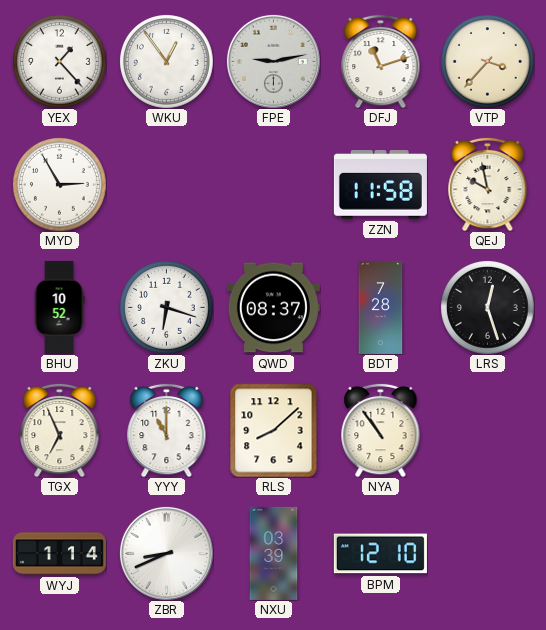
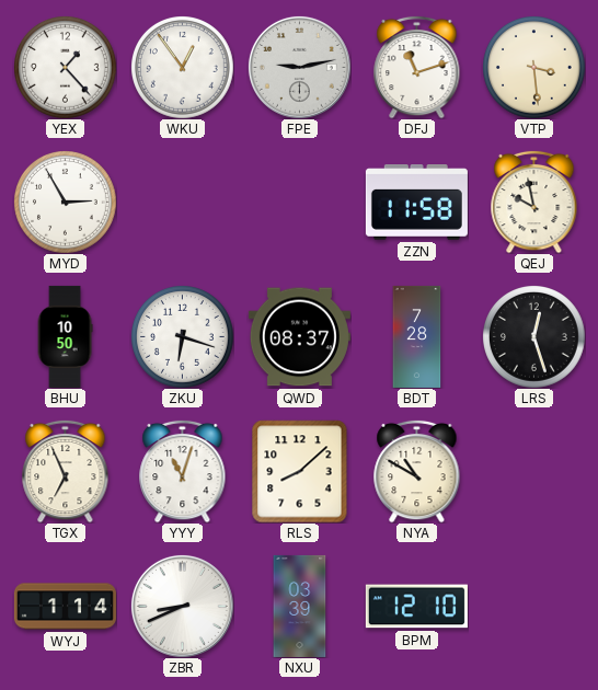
VTP: 3:37 -> 3:29 (534, 68)
BHU: 10:52 -> 10:50 (65, 336)
YYY: 11:00 -> 11:03 (183, 471)
NYA: 10:54 -> 10:50 (417, 471)
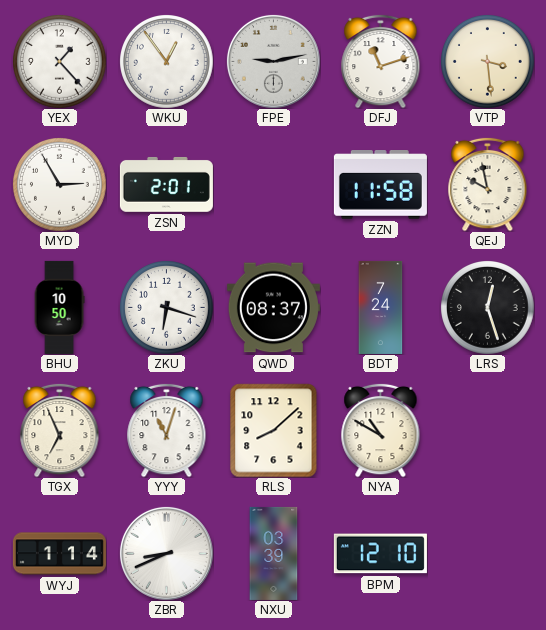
ZSN: none -> 2:01 (166, 185)
BDT: 7:28 -> 7:24 (381, 307)
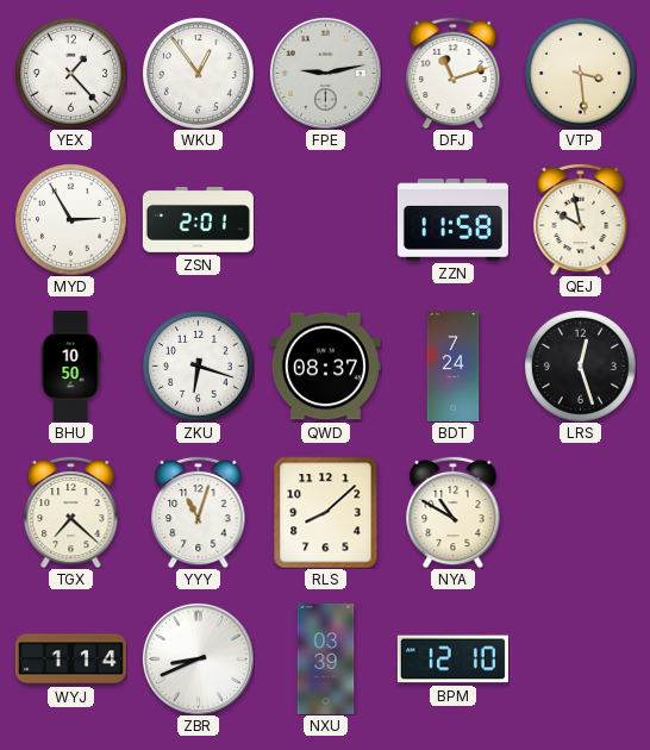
TGX: 6:56 -> 7:22 (71, 512)
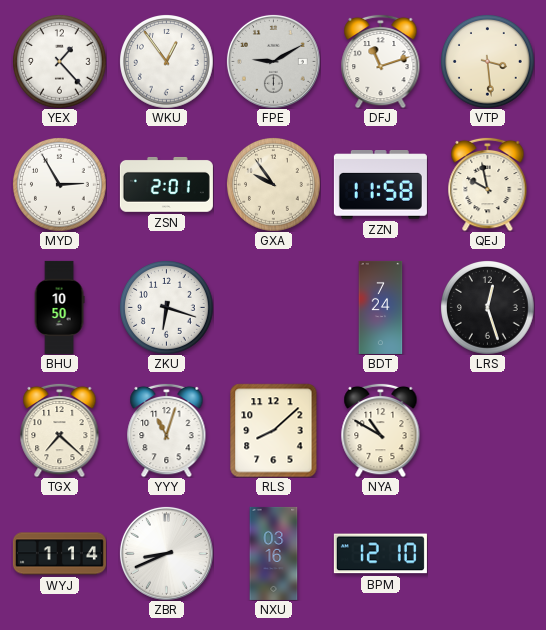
FPE: 9:13 -> 9:10 (273, 61)
GXA: none -> 9:54 (274, 185)
QWD: 08:37 -> none (325, 367)
NXU: 03:39 -> 03:16 (274, 553)
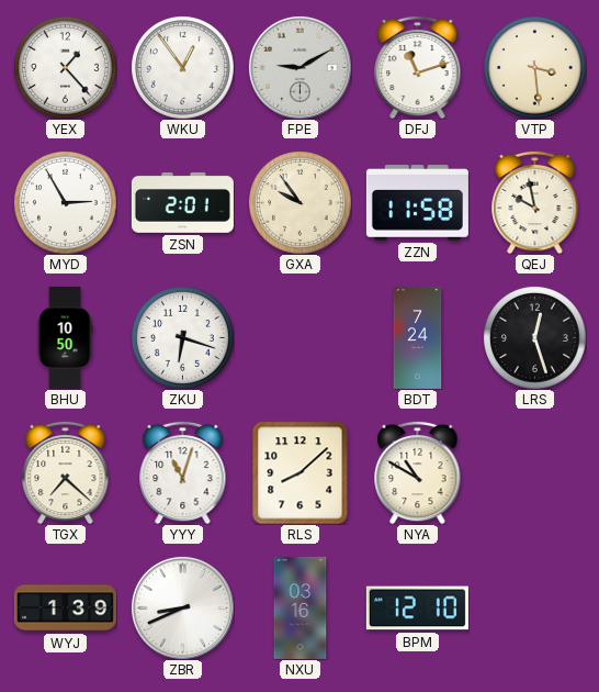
WYJ: 1:14 -> 1:39 (65, 609)
